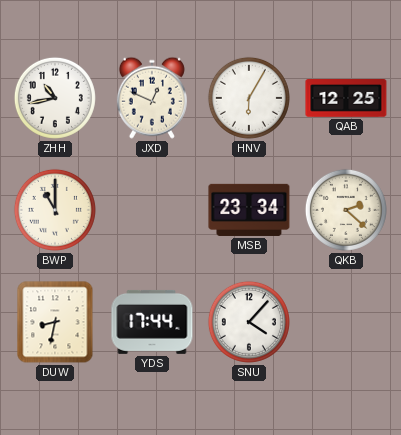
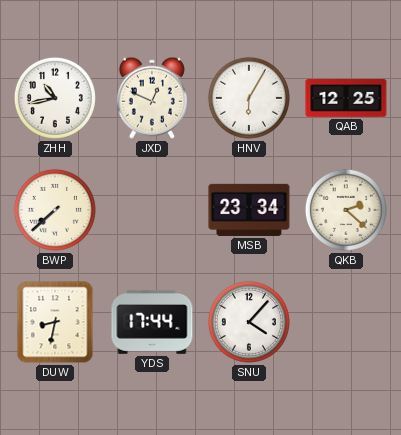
BWP: 11:00 -> 7:38 (55, 210)
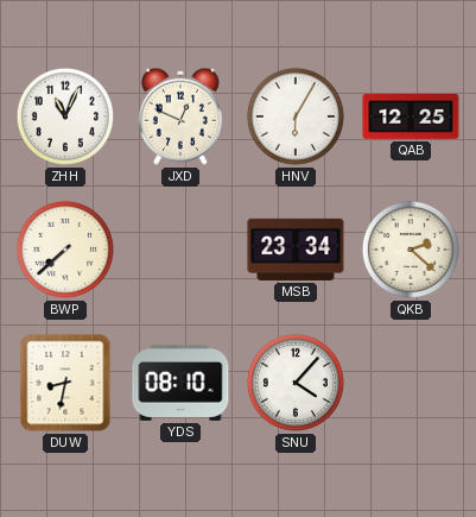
ZHH: 10:43 -> 11:04 (65, 116)
YDS: 17:44 -> 08:10 (180, 383)
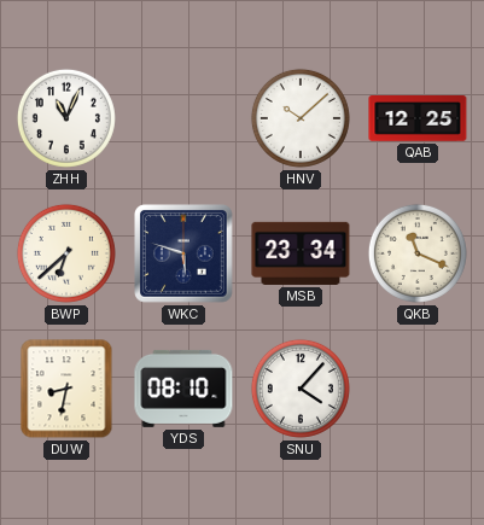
JXD: 12:49 -> none (180, 116)
HNV: 6:05 -> 10:08 (301, 118)
BWP: 7:38 -> 6:38 (66, 253)
WKC: none -> 5:48 (185, 255)
QKB: 2:22 -> 11:19 (418, 253)
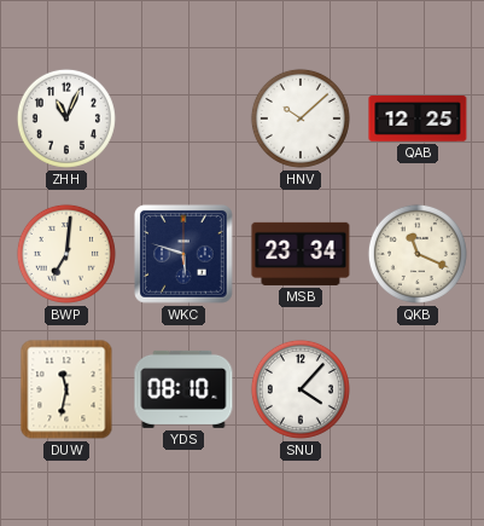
BWP: 6:38 -> 7:01 (66, 254)
DUW: 8:32 -> 11:32 (66, 389)
